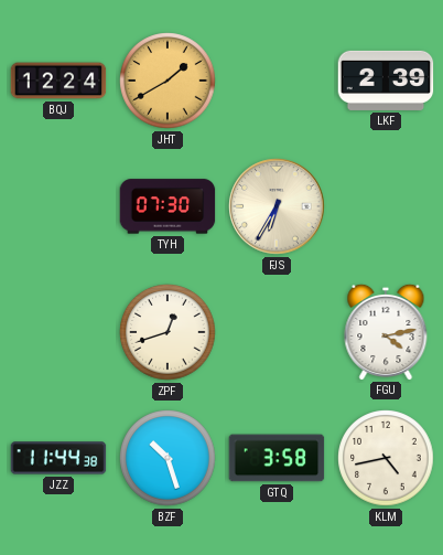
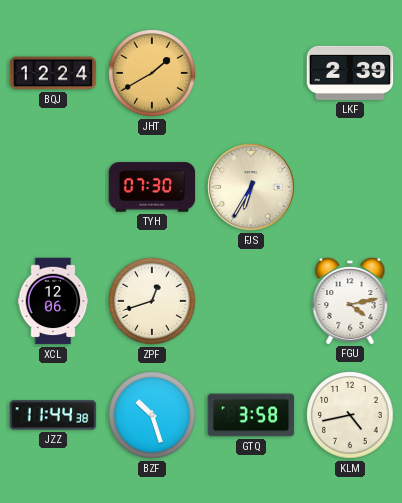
XCL: none -> 12:06 (53, 301)
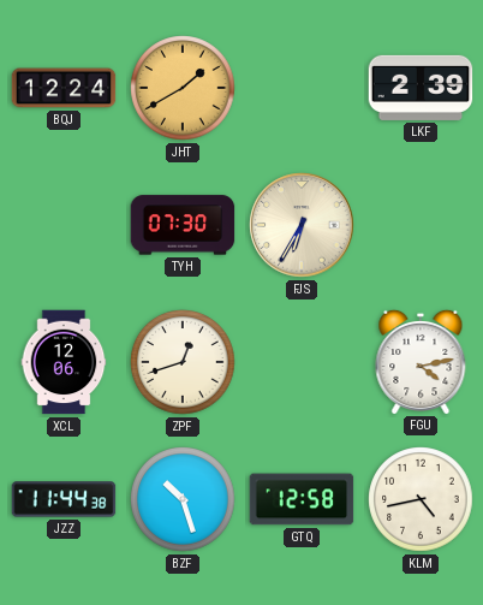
GTQ: 3:58 -> 12:58 (302, 499)
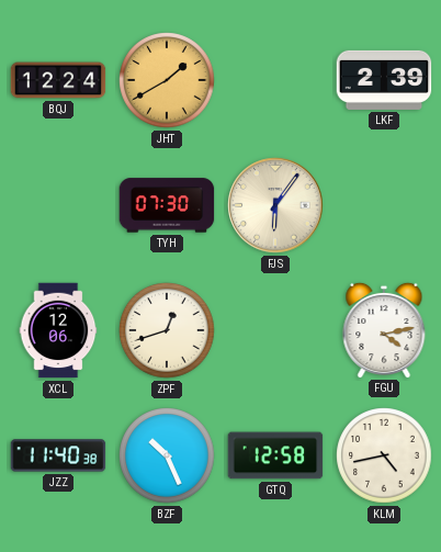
FJS: 6:35 -> 6:06 (275, 205)
JZZ: 11:44 -> 11:40 (58, 455)
BZF: 10:27 -> 10:26 (167, 455)
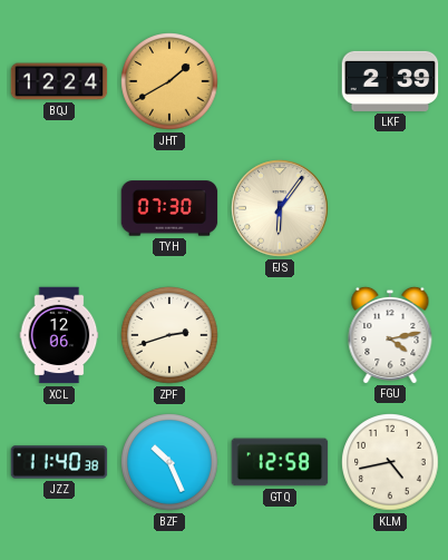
ZPF: 12:42 -> 2:42 (169, 335)
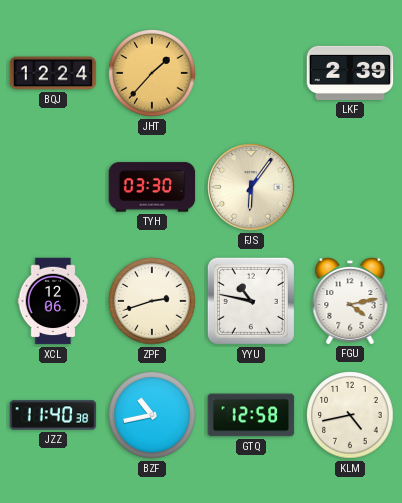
JHT: 1:40 -> 1:37 (152, 73)
TYH: 07:30 -> 03:30 (152, 187)
YYU: none -> 10:47 (251, 301)
BZF: 10:26 -> 10:43 (152, 415)
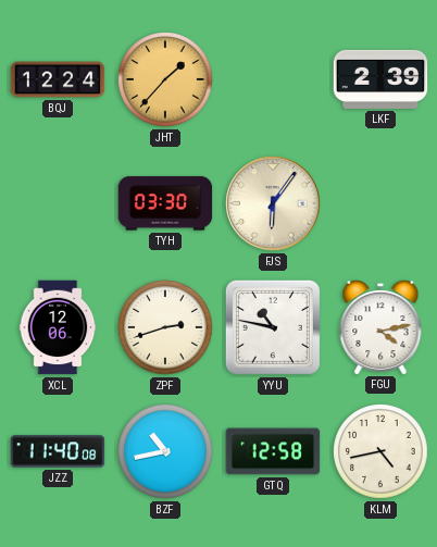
JZZ: 11:40:38 -> 11:40:08 (58, 451)
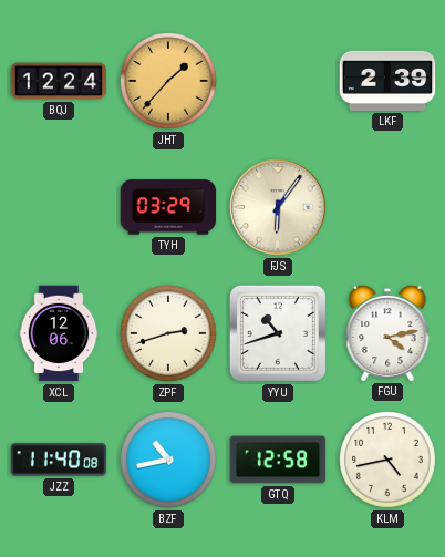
TYH: 03:30 -> 03:29 (168, 207)
YYU: 10:47 -> 10:42 (278, 333)
